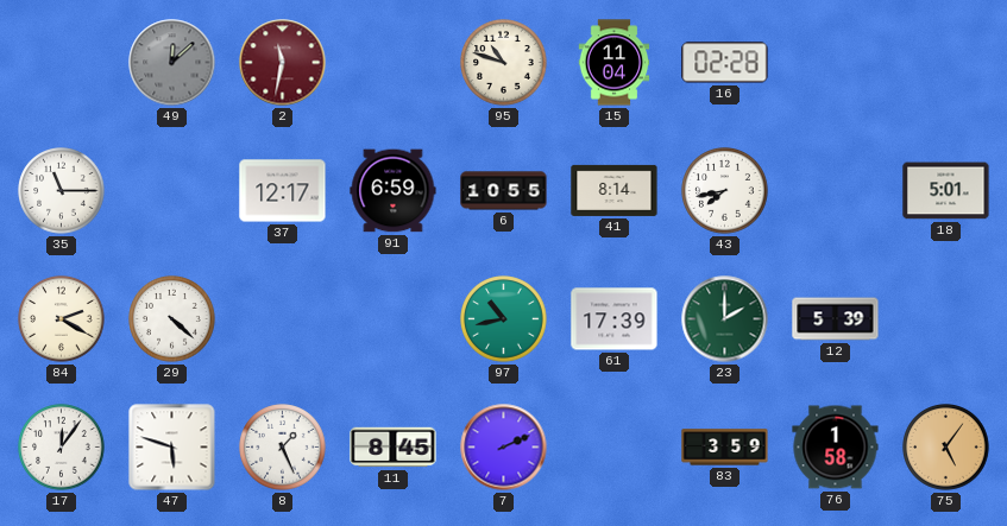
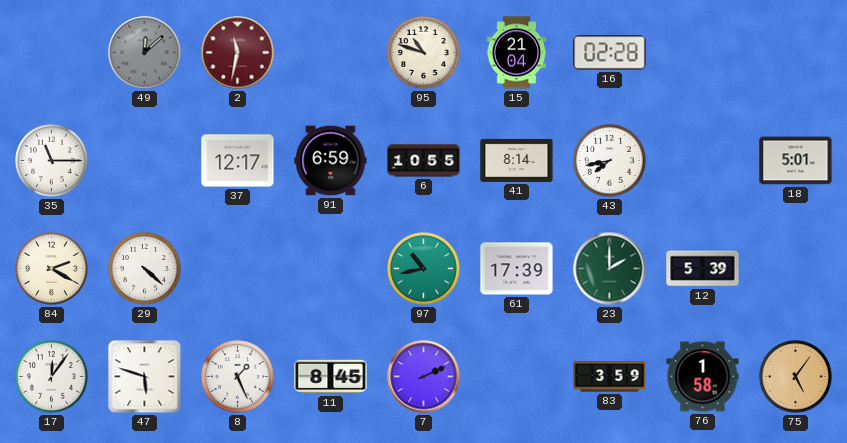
15: 11:04 -> 21:04 (517, 53)
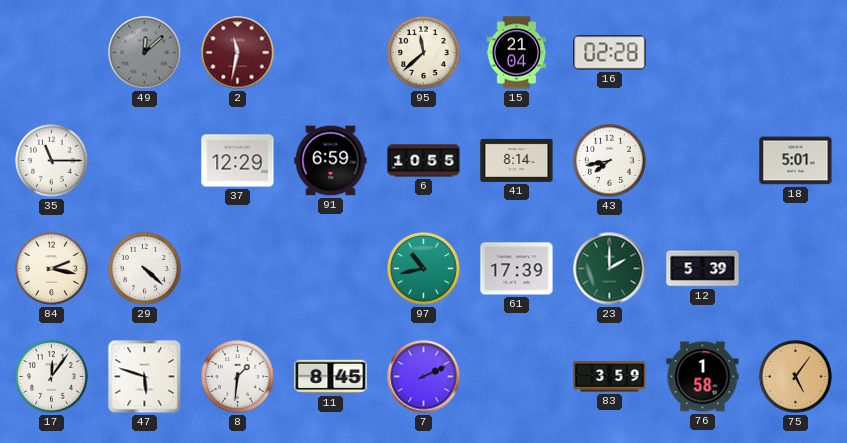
95: 10:48 -> 11:38 (424, 53)
37: 12:17 -> 12:29 (238, 161)
84: 2:20 -> 2:17 (52, 269)
8: 1:26 -> 1:31 (238, 377)
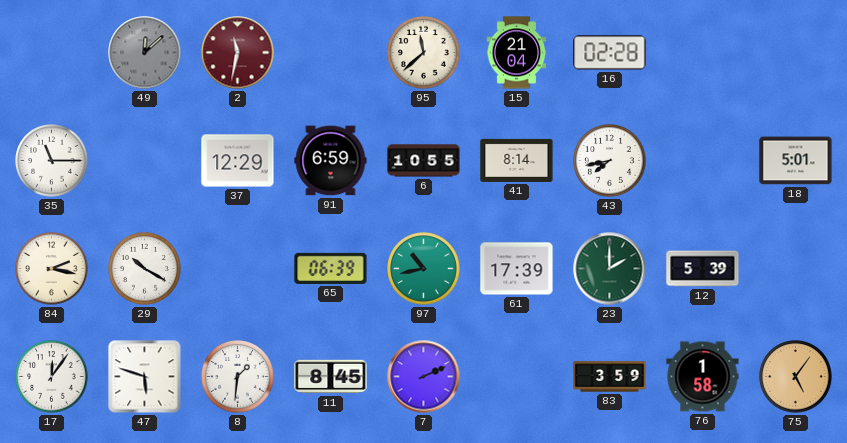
29: 4:22 -> 10:20 (145, 269)
65: none -> 06:39 (331, 268)
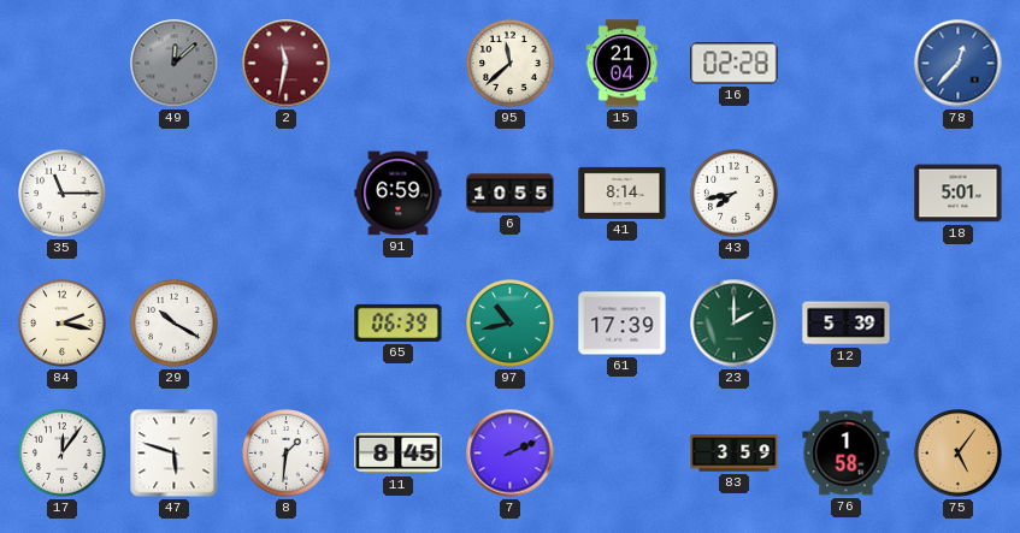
78: none -> 12:37 (959, 64)
37: 12:29 -> none (238, 161)
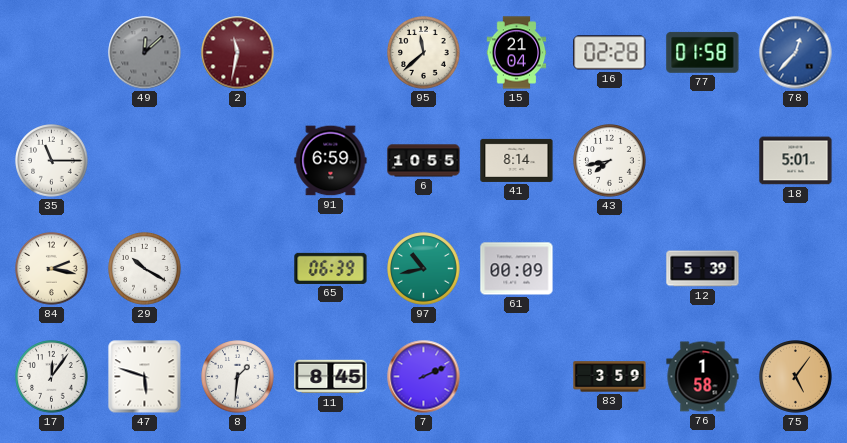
77: none -> 01:58 (703, 52)
61: 17:39 -> 00:09 (517, 269)
23: 2:00 -> none (735, 324)
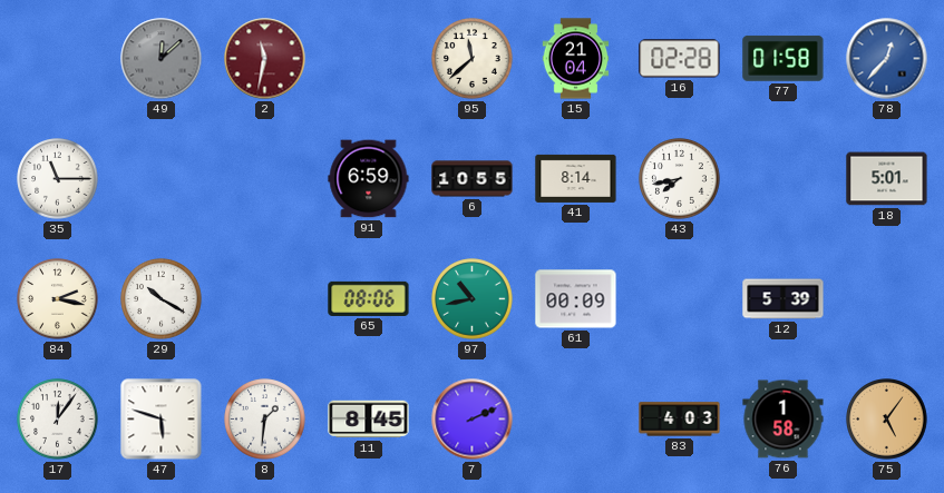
65: 06:39 -> 08:06 (369, 298)
83: 3:59 -> 4:03 (680, 420)
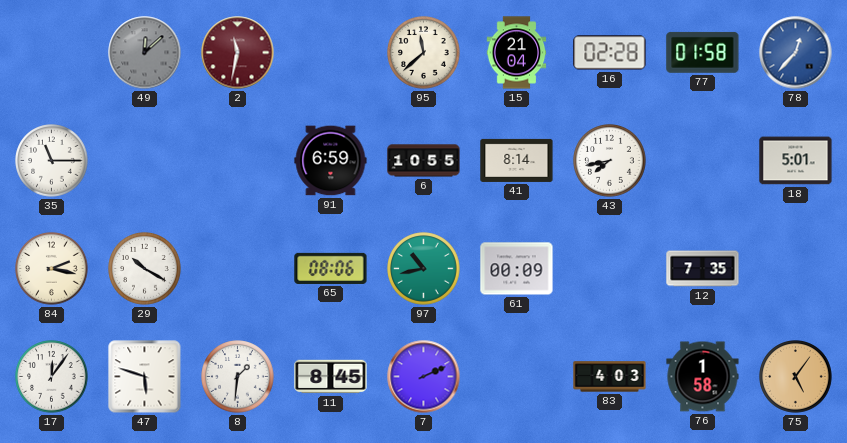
12: 5:39 -> 7:35 (703, 269)
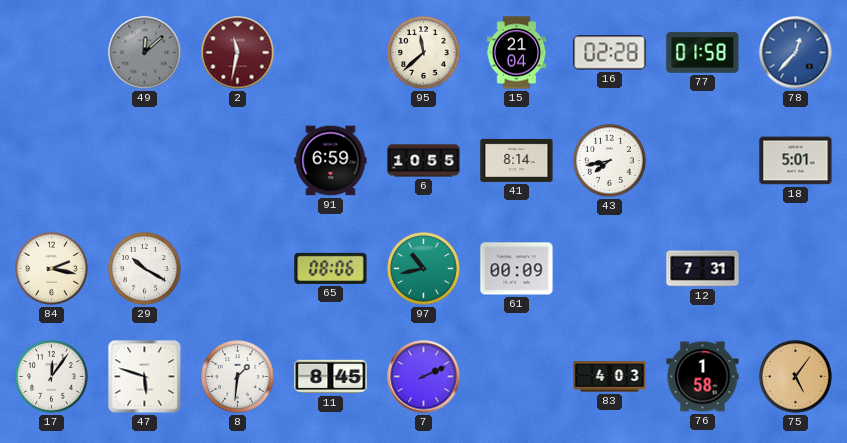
35: 11:15 -> none (52, 161)
12: 7:35 -> 7:31 (703, 269)
